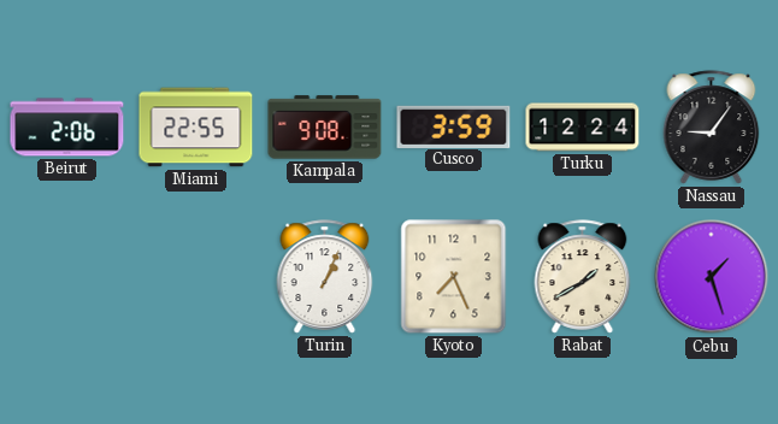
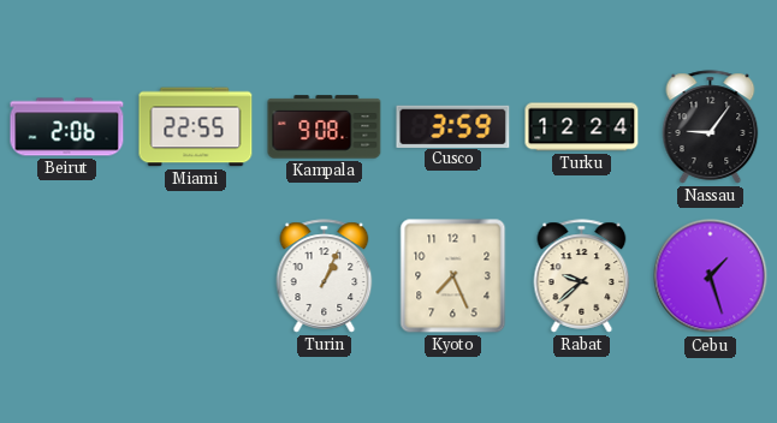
Rabat: 1:40 -> 9:38 (582, 276)
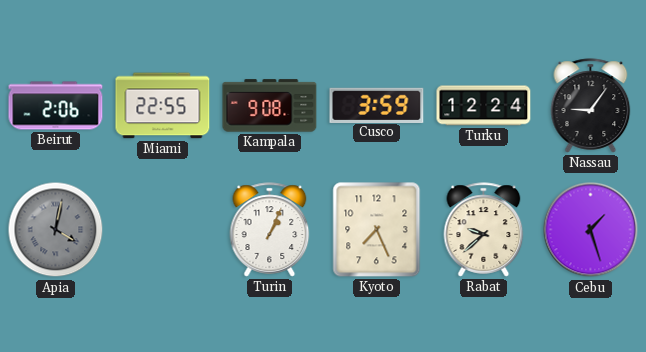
Apia: none -> 4:02 (56, 230)
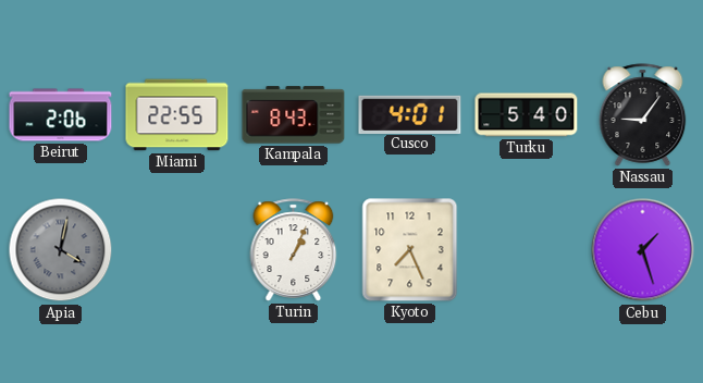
Kampala: 9:08 -> 8:43 (294, 115)
Cusco: 3:59 -> 4:01 (410, 114)
Turku: 12:24 -> 5:40 (527, 115)
Rabat: 9:38 -> none (484, 230)
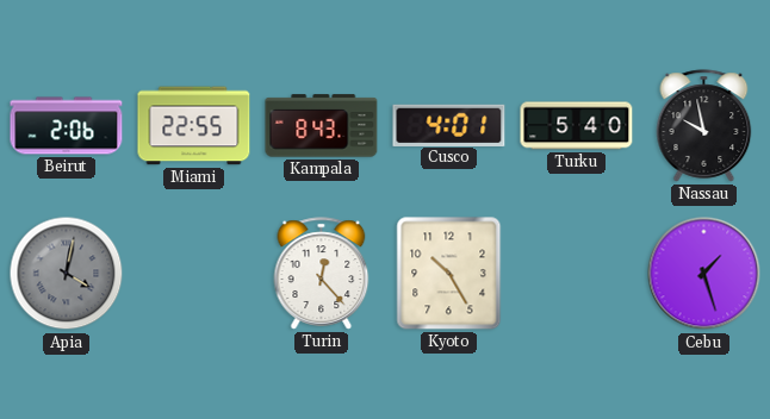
Nassau: 9:06 -> 9:58 (704, 126)
Turin: 1:04 -> 12:23 (322, 274)
Kyoto: 7:26 -> 10:25 (449, 274)
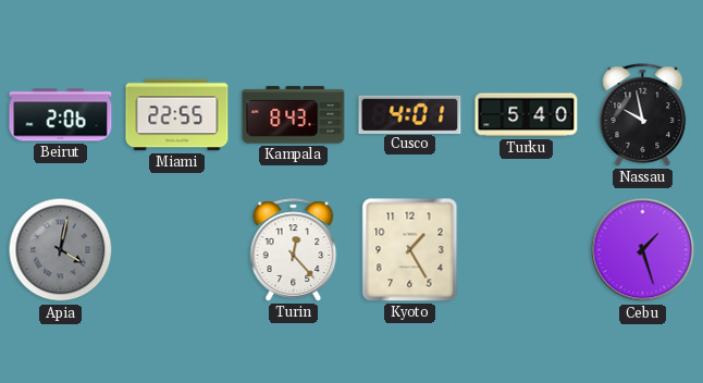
Kyoto: 10:25 -> 1:25 (410, 250)
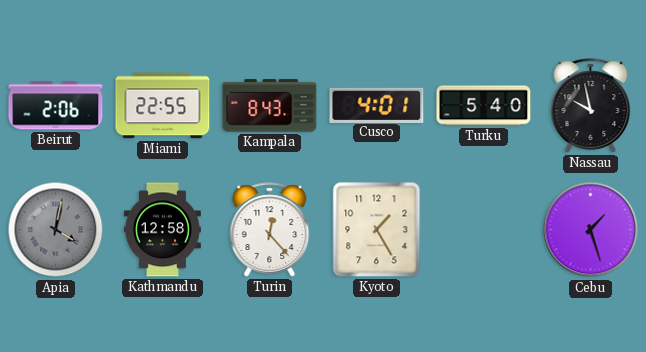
Kathmandu: none -> 12:58 (162, 230)
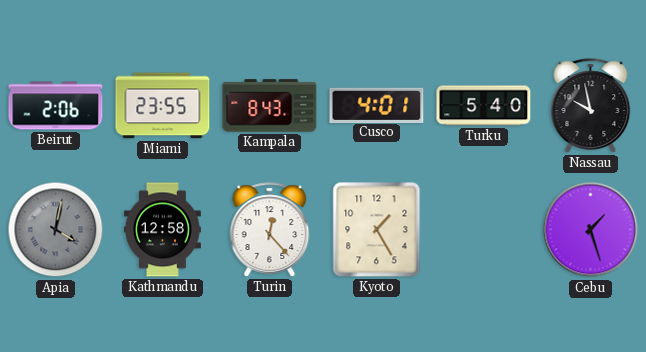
Miami: 22:55 -> 23:55 (163, 106)
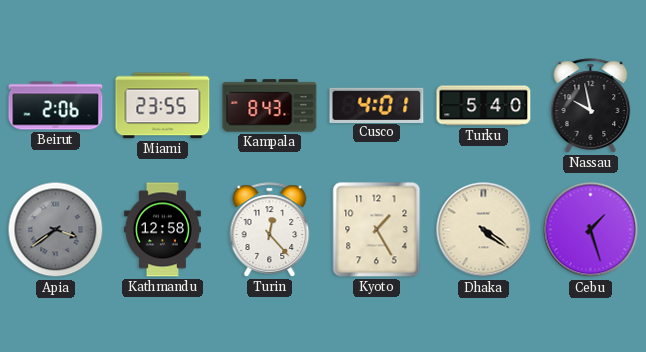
Apia: 4:02 -> 3:39 (56, 230)
Dhaka: none -> 4:21 (484, 230)
